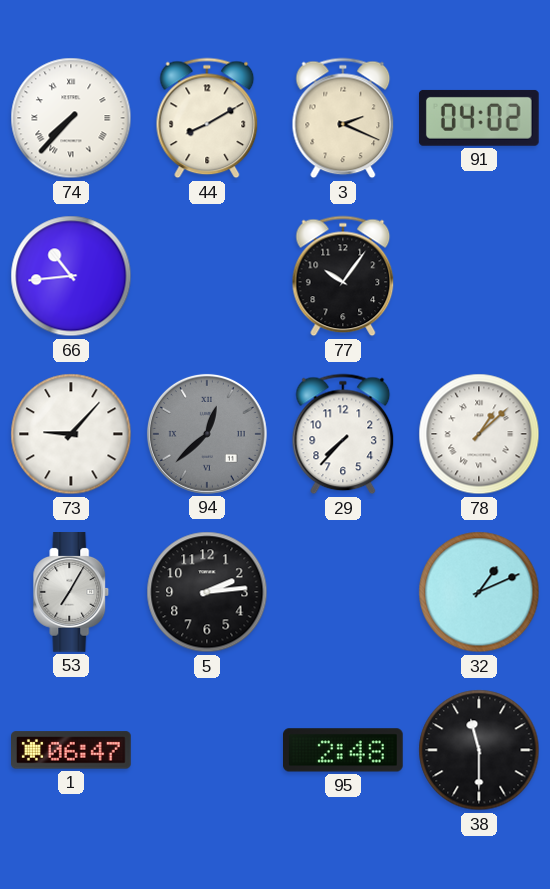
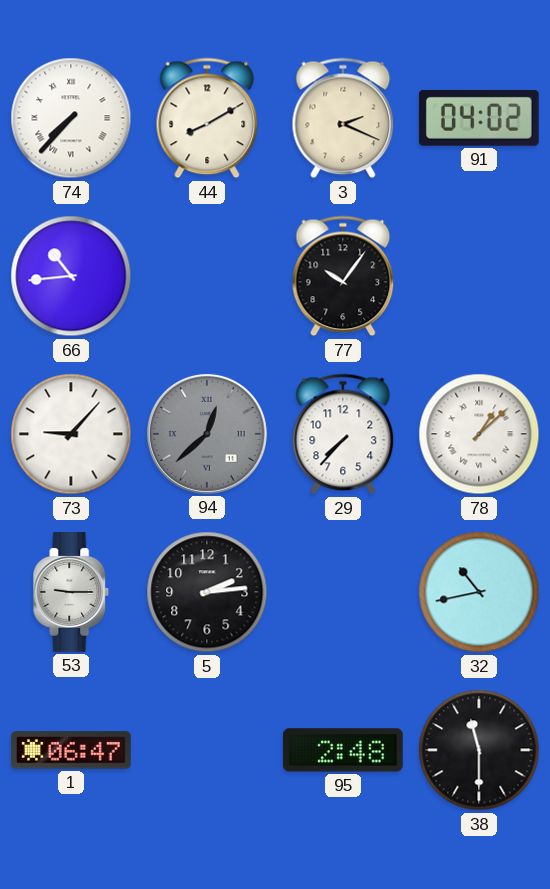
53: 7:05 -> 9:15 (71, 593)
32: 1:11 -> 10:43 (479, 592)
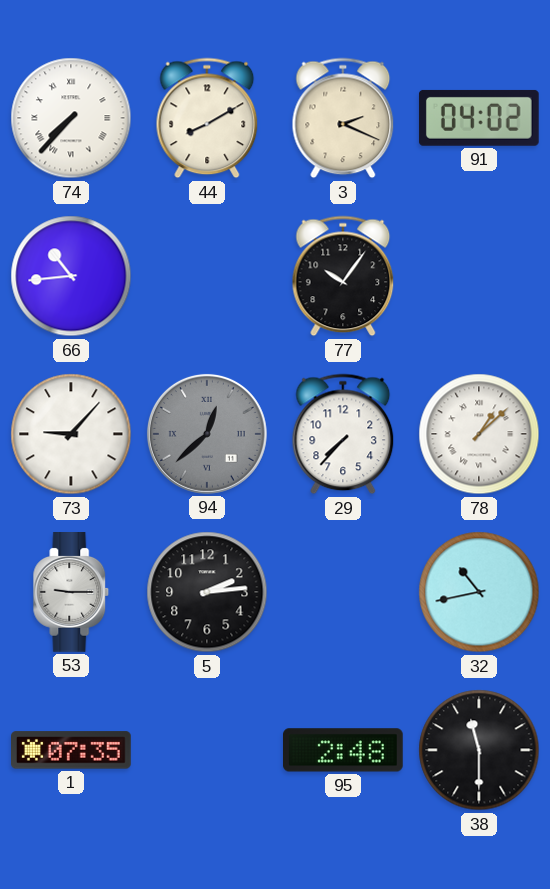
1: 06:47 -> 07:35 (72, 750)
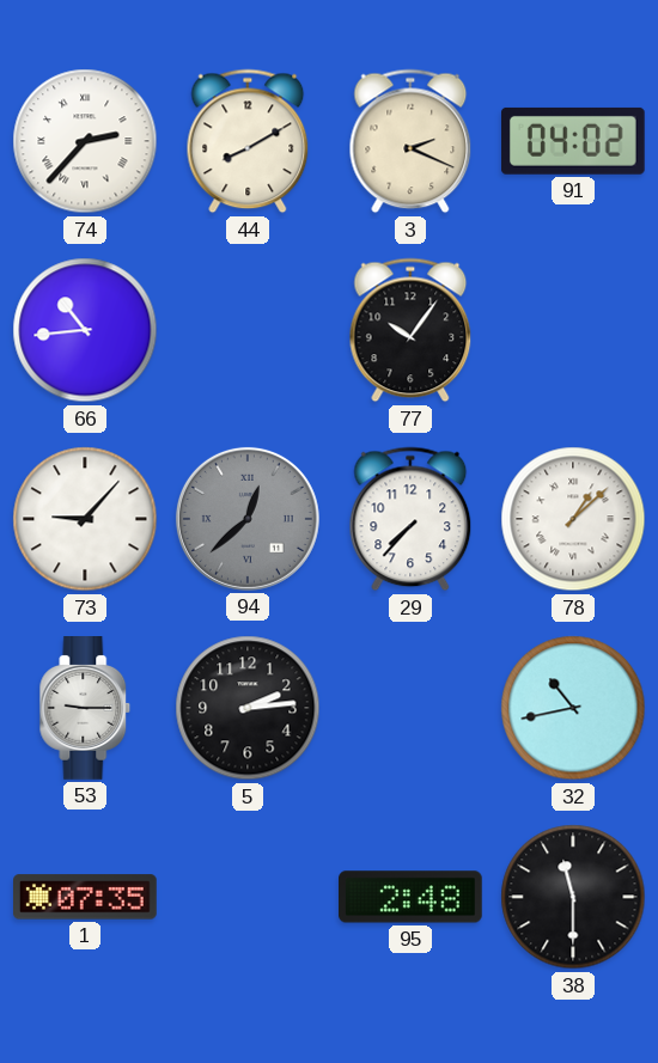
74: 7:37 -> 2:37 (85, 141)
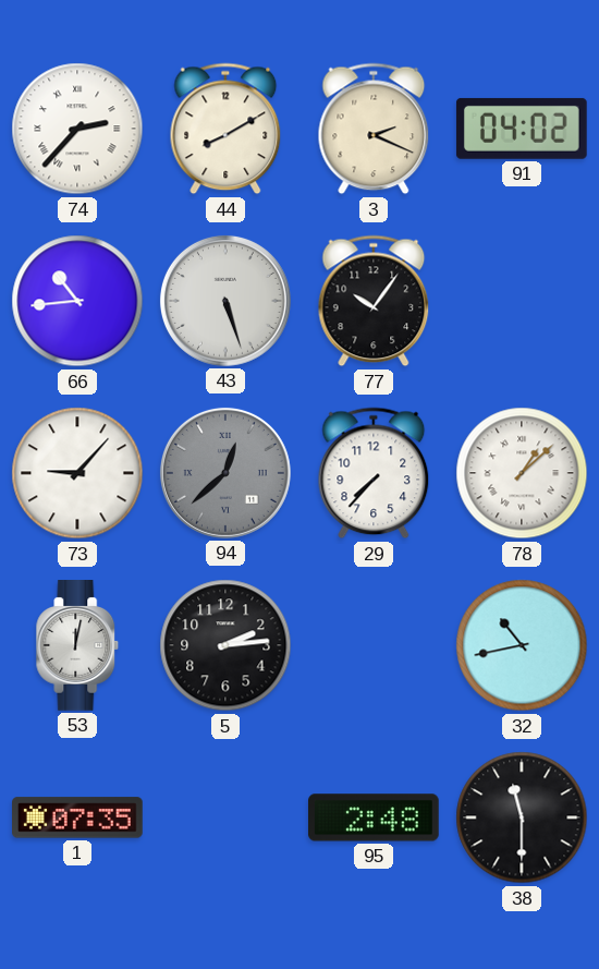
43: none -> 5:27 (225, 301)
53: 9:15 -> 12:02 (77, 646)
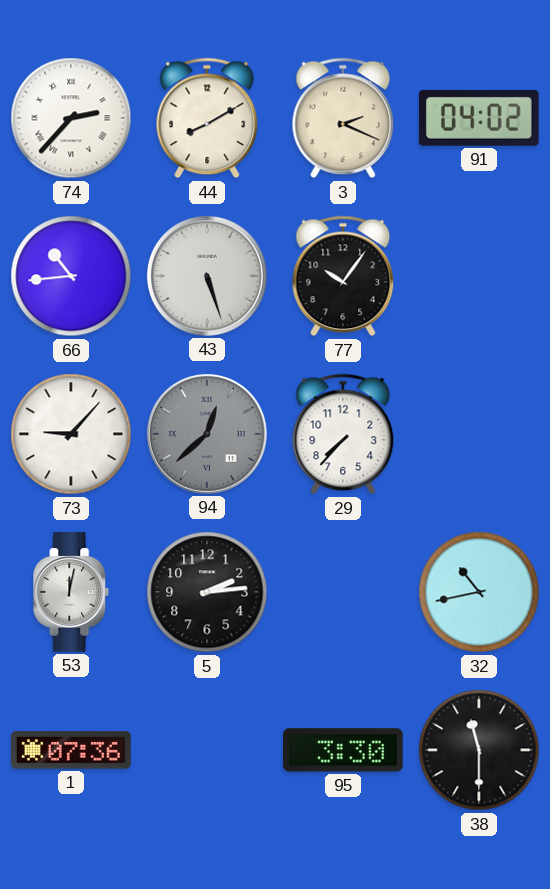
78: 1:08 -> none (522, 473)
1: 07:35 -> 07:36 (72, 750)
95: 2:48 -> 3:30 (344, 750)
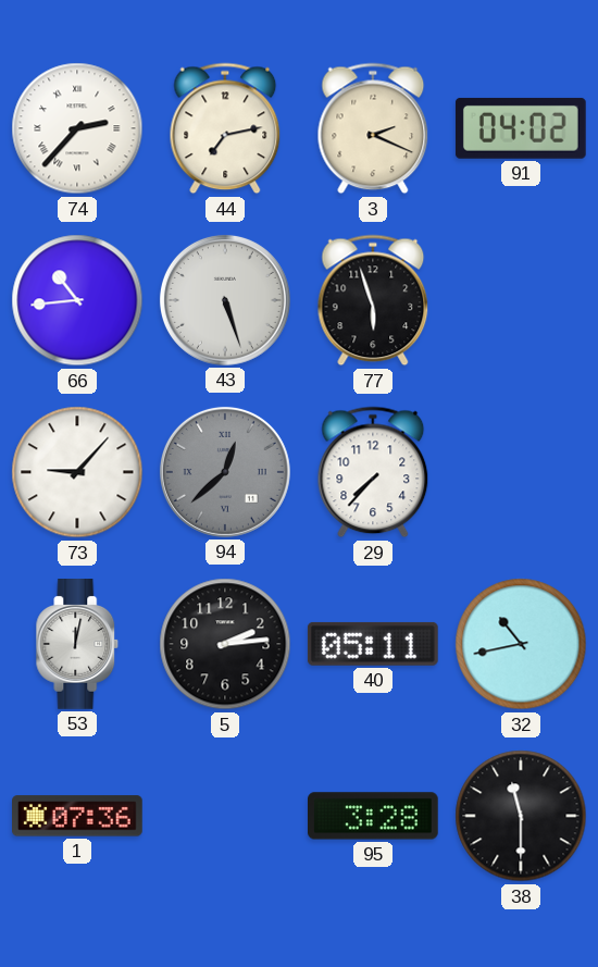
44: 8:10 -> 7:13 (225, 128)
77: 10:06 -> 5:57 (373, 300)
40: none -> 05:11 (373, 644)
95: 3:30 -> 3:28 (374, 816)
